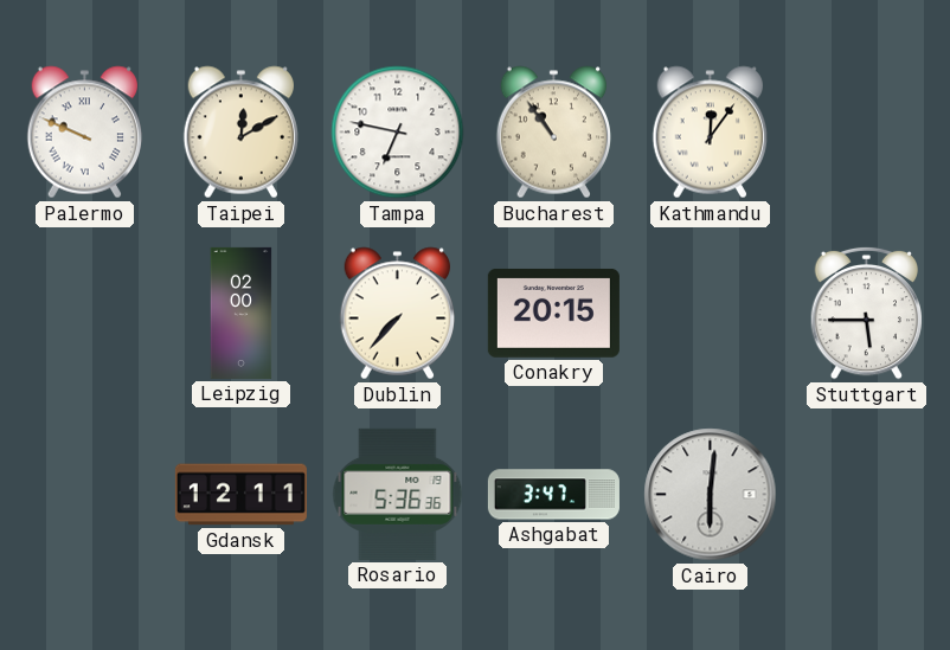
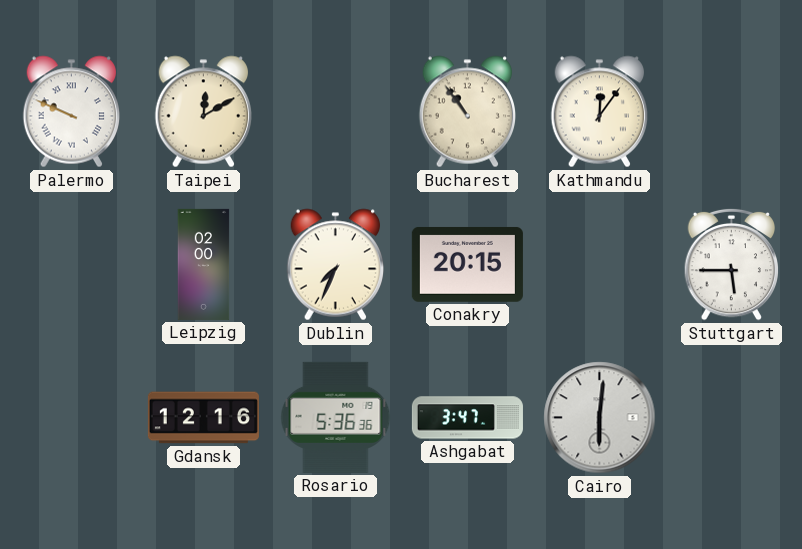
Tampa: 6:47 -> none (398, 133)
Dublin: 7:37 -> 7:34 (335, 265)
Gdansk: 12:11 -> 12:16 (203, 418)
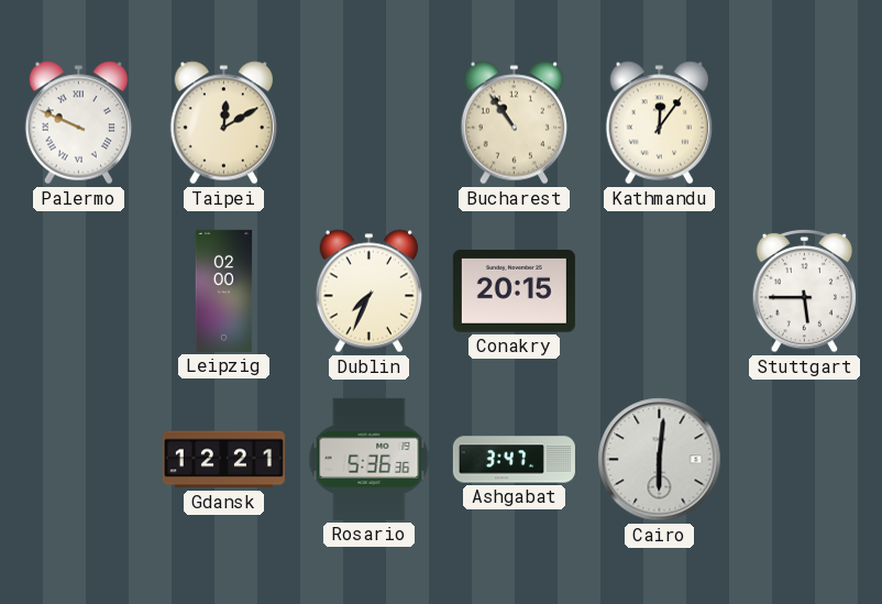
Gdansk: 12:16 -> 12:21 (223, 460)
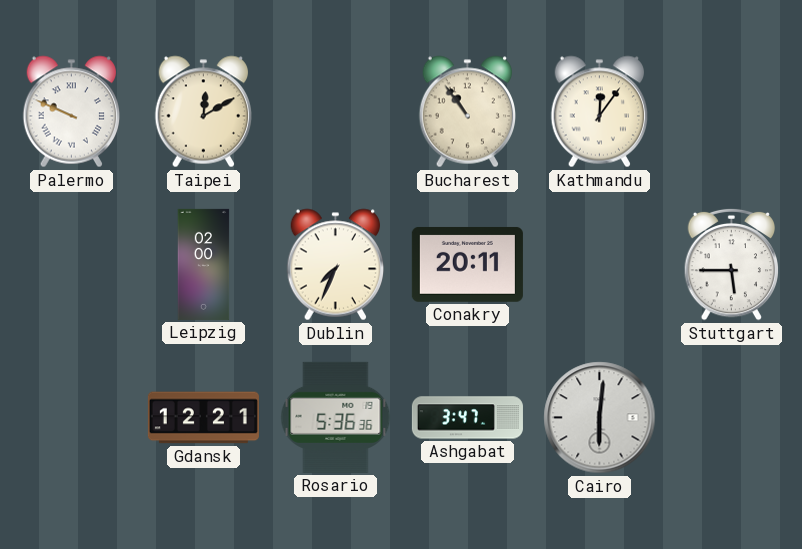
Conakry: 20:15 -> 20:11 (467, 264)
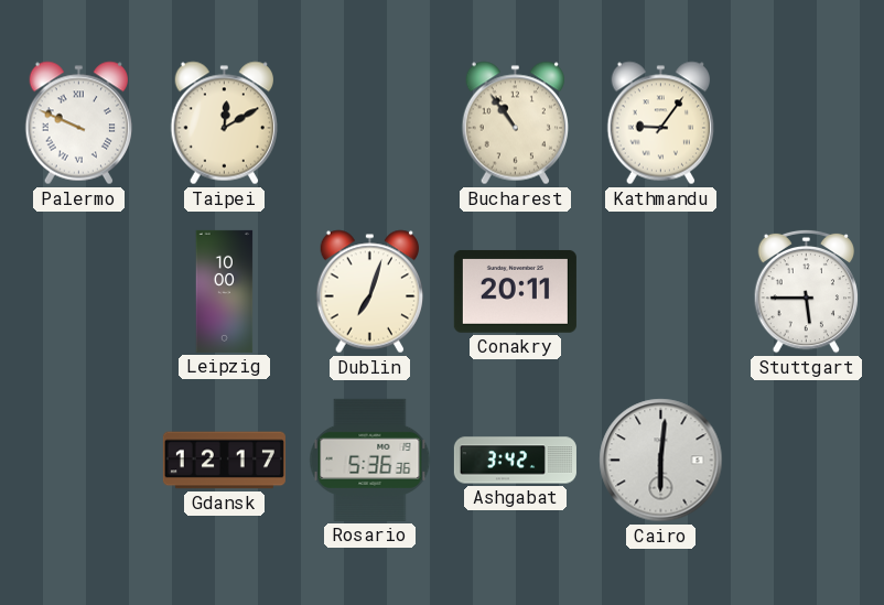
Kathmandu: 12:06 -> 9:06 (660, 123)
Leipzig: 02:00 -> 10:00 (225, 291)
Dublin: 7:34 -> 7:03 (369, 292)
Gdansk: 12:21 -> 12:17 (224, 461)
Ashgabat: 3:47 -> 3:42 (515, 461)
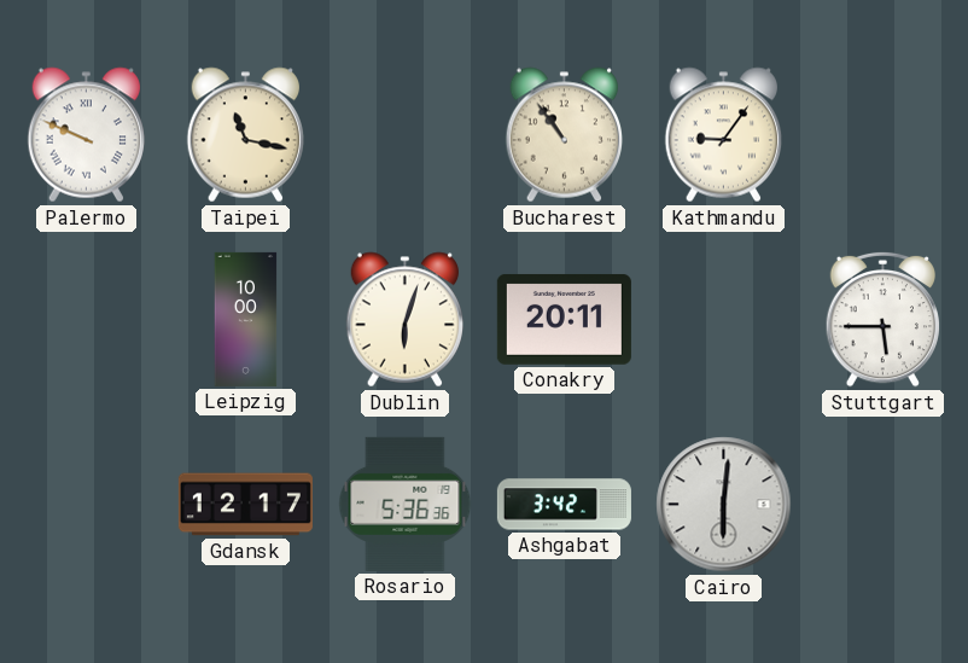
Taipei: 12:10 -> 11:17 (245, 135)
Dublin: 7:03 -> 6:03 (404, 320)
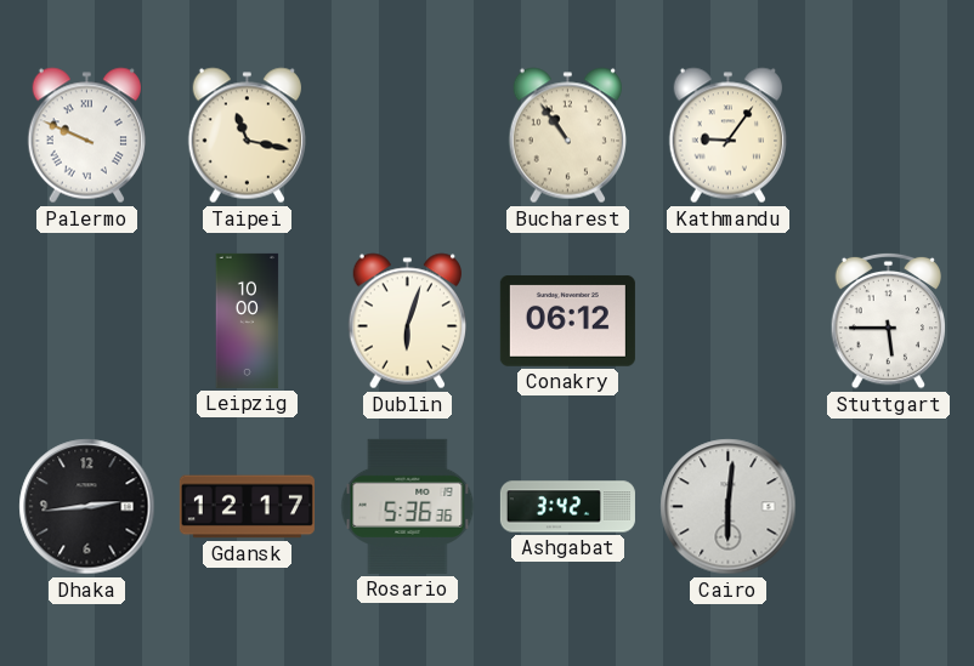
Conakry: 20:11 -> 06:12 (567, 320)
Dhaka: none -> 2:44 (87, 507)
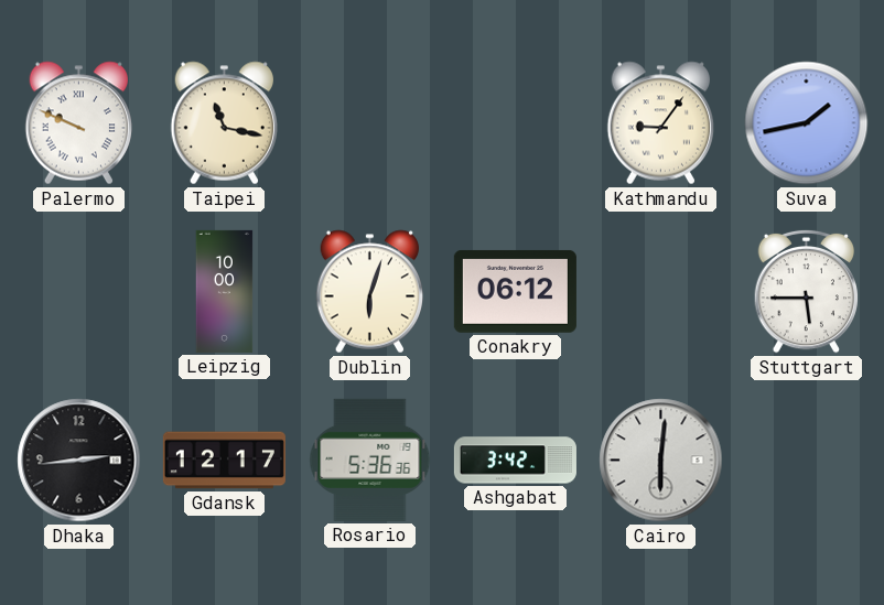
Bucharest: 10:54 -> none (567, 136)
Suva: none -> 1:43 (807, 123)
